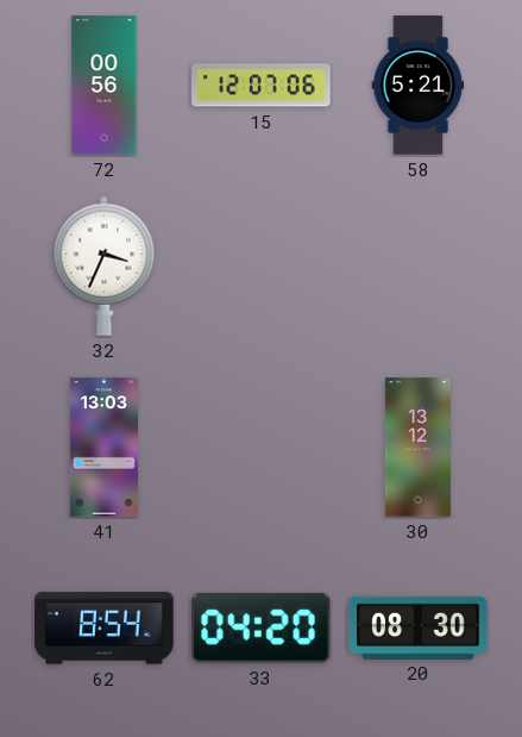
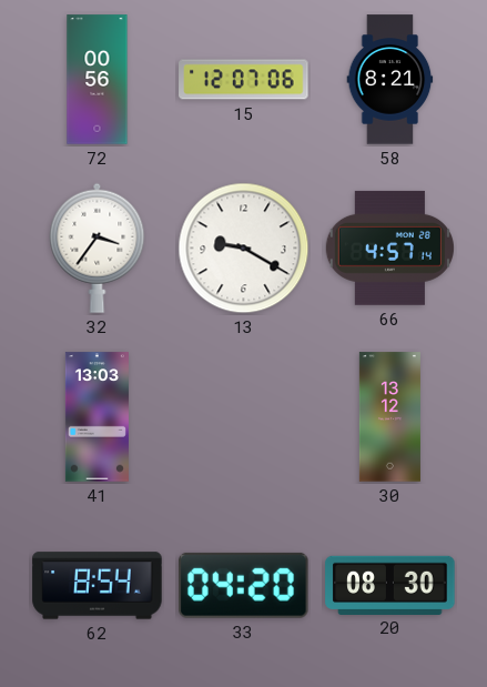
58: 5:21 -> 8:21 (390, 80)
32: 3:34 -> 3:36 (98, 247)
13: none -> 9:20 (244, 249)
66: none -> 4:57 (389, 247)
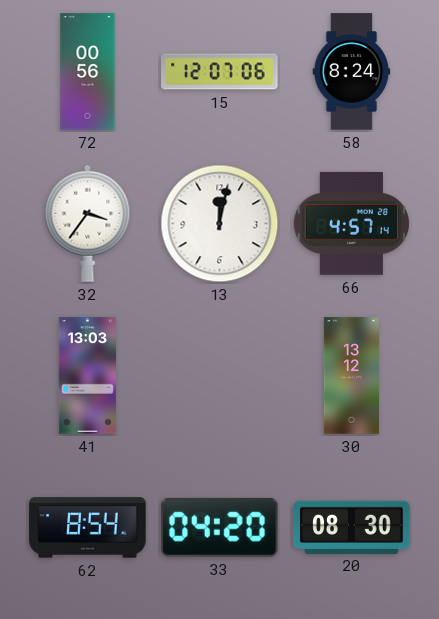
58: 8:21 -> 8:24 (352, 72)
13: 9:20 -> 12:02 (220, 224)
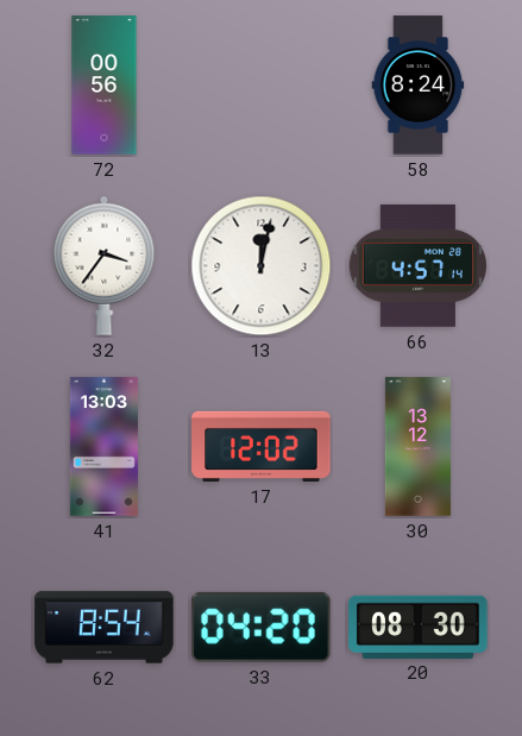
15: 12:07 -> none (220, 72)
17: none -> 12:02 (262, 446)
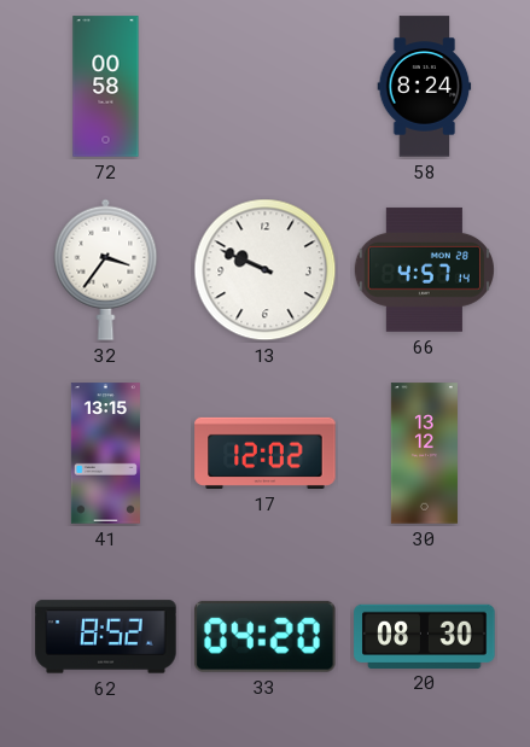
72: 00:56 -> 00:58 (106, 87)
13: 12:02 -> 9:49 (266, 270)
41: 13:03 -> 13:15 (105, 454)
62: 8:54 -> 8:52 (106, 637)
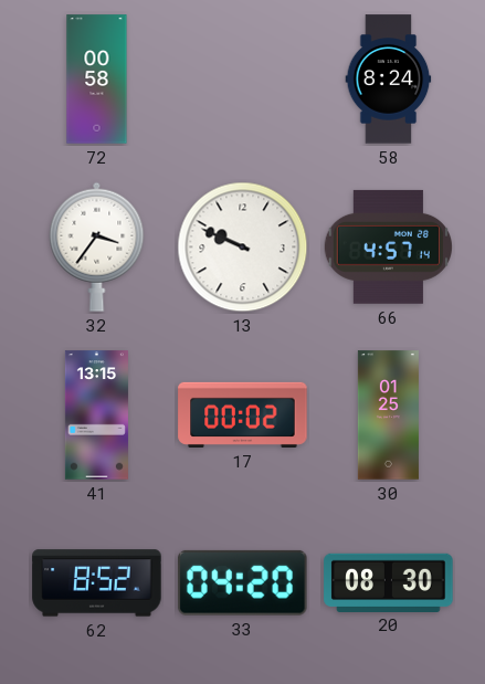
17: 12:02 -> 00:02 (243, 414)
30: 13:12 -> 01:25 (388, 415)
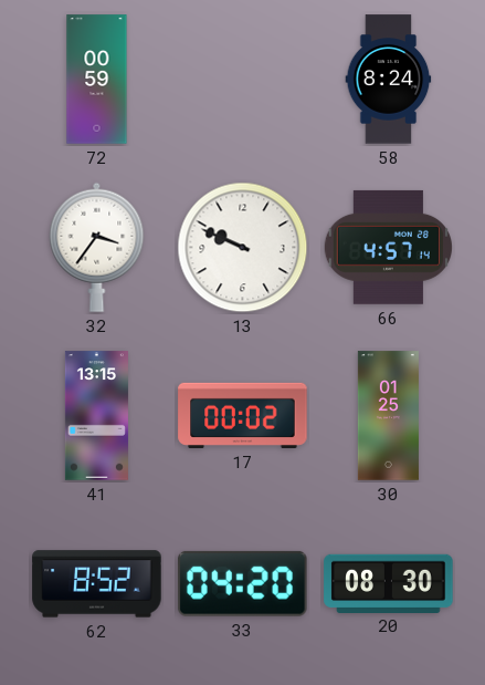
72: 00:58 -> 00:59 (97, 80)
